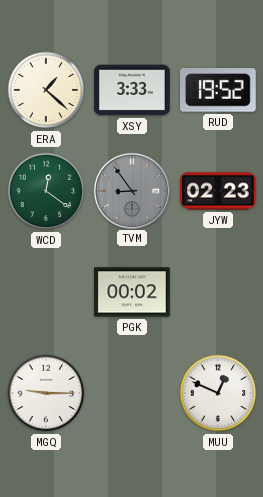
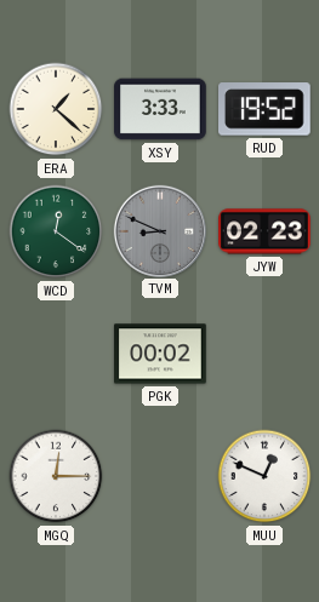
TVM: 8:54 -> 8:49 (159, 230)
MGQ: 9:15 -> 12:15 (56, 476)
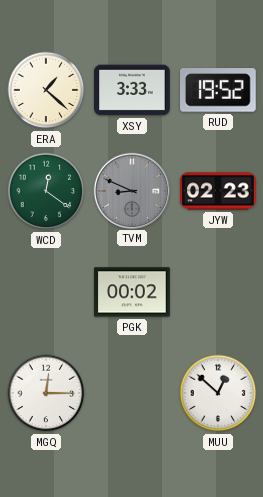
MUU: 12:49 -> 12:52 (218, 393)
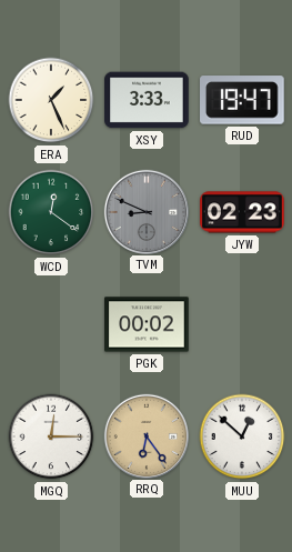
ERA: 1:22 -> 1:26 (51, 100)
RUD: 19:52 -> 19:47 (243, 100)
RRQ: none -> 6:24 (145, 435)
